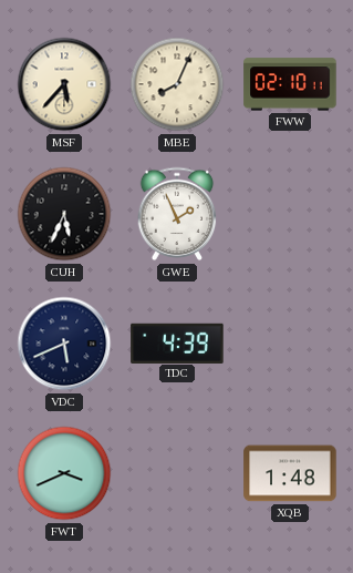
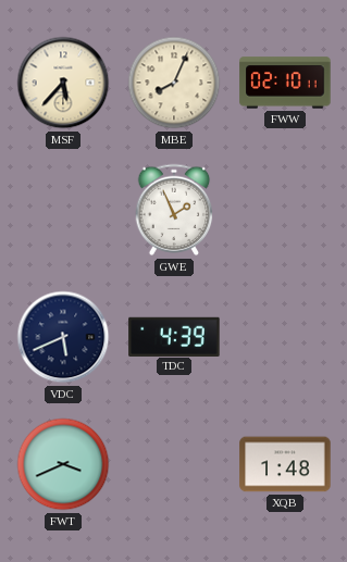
CUH: 5:34 -> none (64, 214)
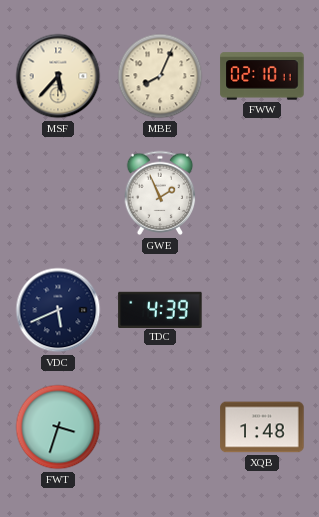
FWT: 3:41 -> 3:33 (58, 427)
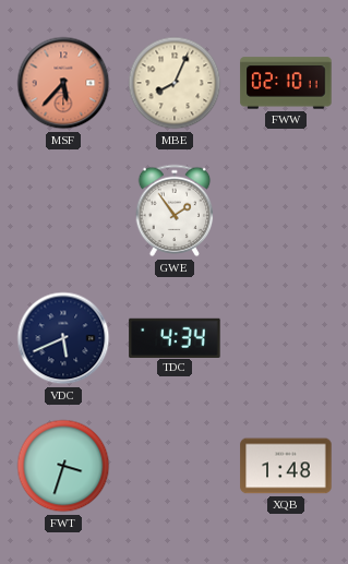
MSF dial: cream -> salmon (63, 83)
GWE: 1:56 -> 1:54 (175, 211)
TDC: 4:39 -> 4:34 (175, 337)
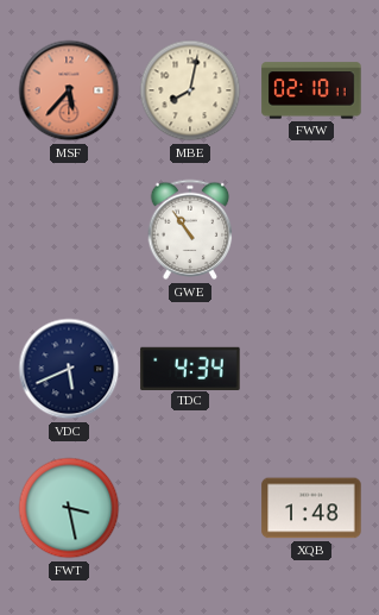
MBE: 8:04 -> 8:02 (190, 90)
GWE: 1:54 -> 10:54 (190, 230)
FWT: 3:33 -> 3:28 (69, 508)
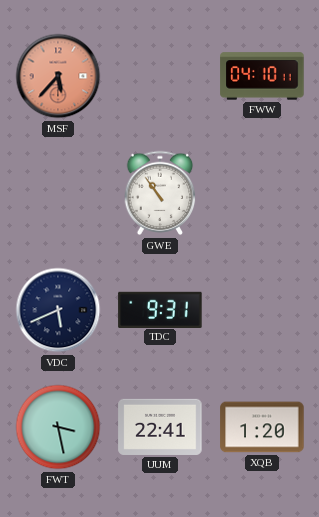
MBE: 8:02 -> none (190, 90)
FWW: 02:10 -> 04:10 (262, 76)
TDC: 4:34 -> 9:31 (160, 309)
UUM: none -> 22:41 (160, 427)
XQB: 1:48 -> 1:20 (262, 427)
